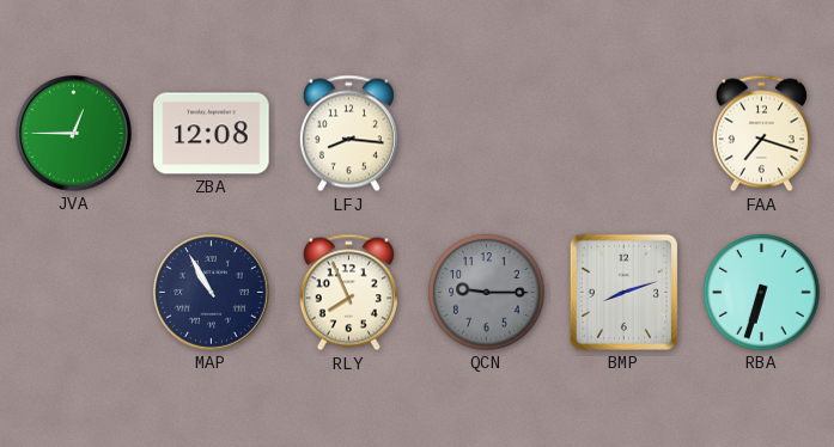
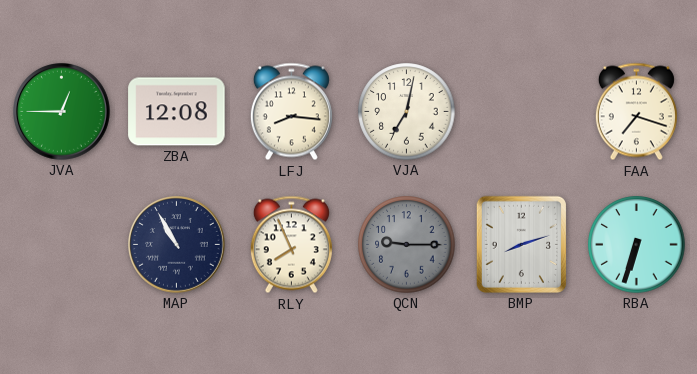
VJA: none -> 7:02 (407, 112)
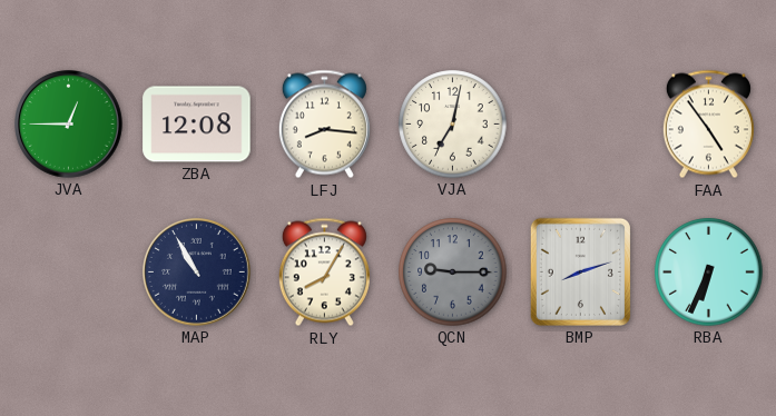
FAA: 7:18 -> 4:54 (708, 125)
RLY: 7:56 -> 8:05 (324, 273)
RBA: 6:33 -> 6:34 (709, 273)
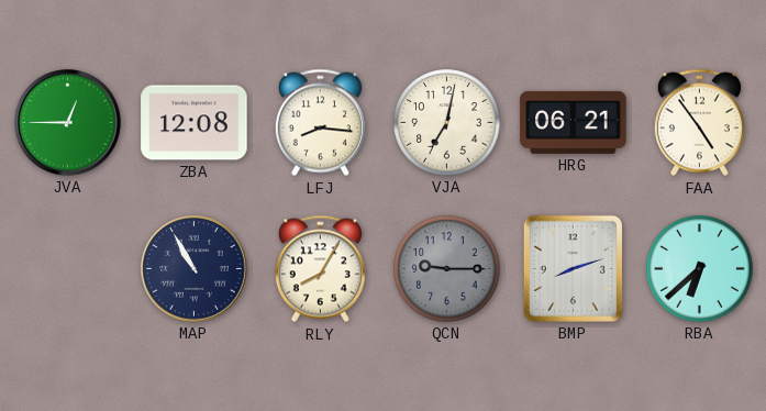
HRG: none -> 06:21 (574, 122)
RBA: 6:34 -> 6:38 (700, 269)
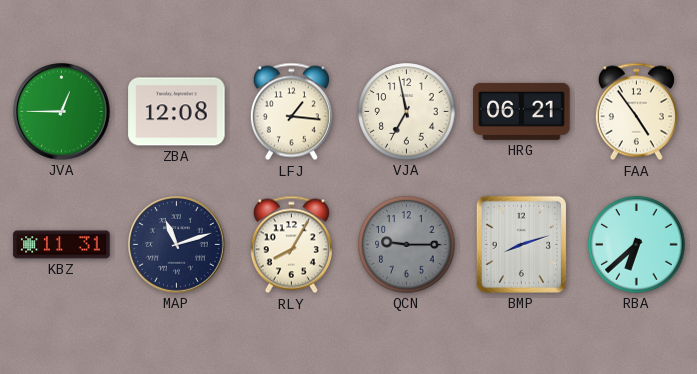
LFJ: 8:16 -> 1:16 (291, 112)
VJA: 7:02 -> 6:58 (407, 112)
KBZ: none -> 11:31 (62, 245)
MAP: 10:55 -> 11:12 (177, 245)
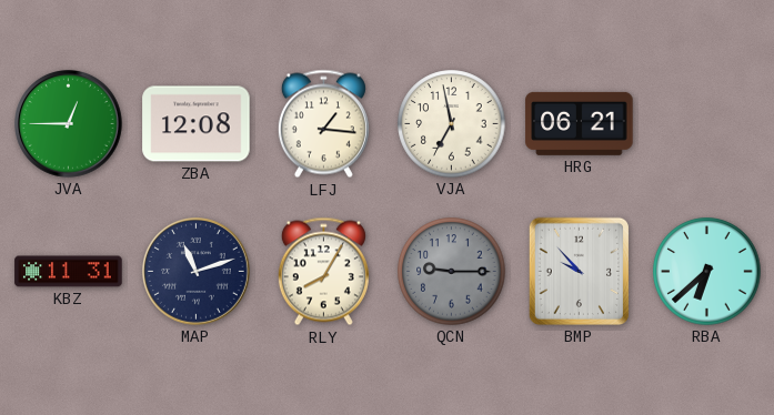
FAA: 4:54 -> none (636, 112)
BMP: 8:12 -> 9:53 (579, 271)
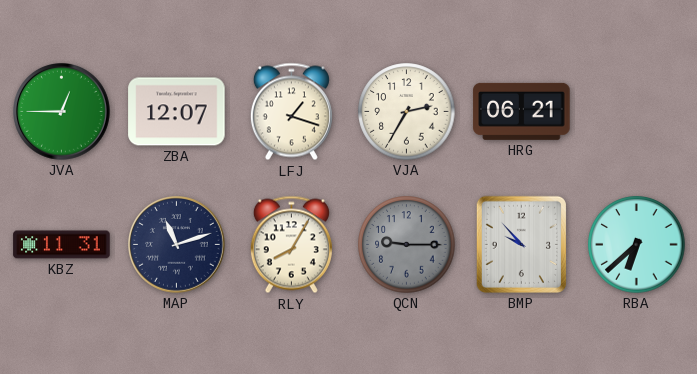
ZBA: 12:08 -> 12:07 (177, 112)
LFJ: 1:16 -> 1:18 (291, 112)
VJA: 6:58 -> 2:35 (407, 112)
